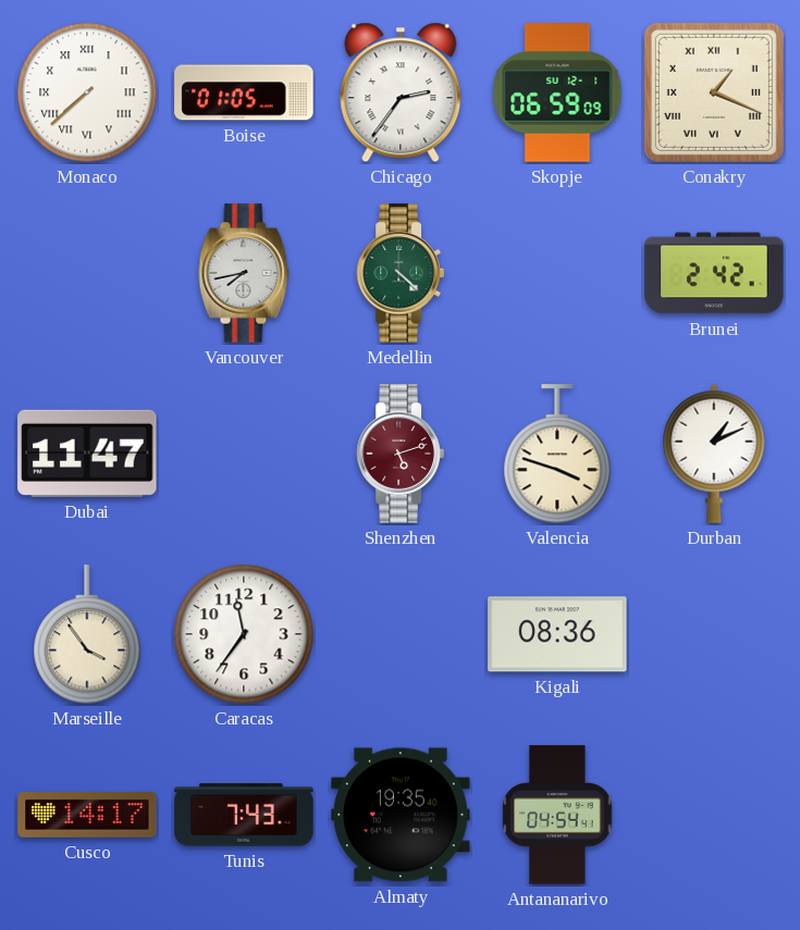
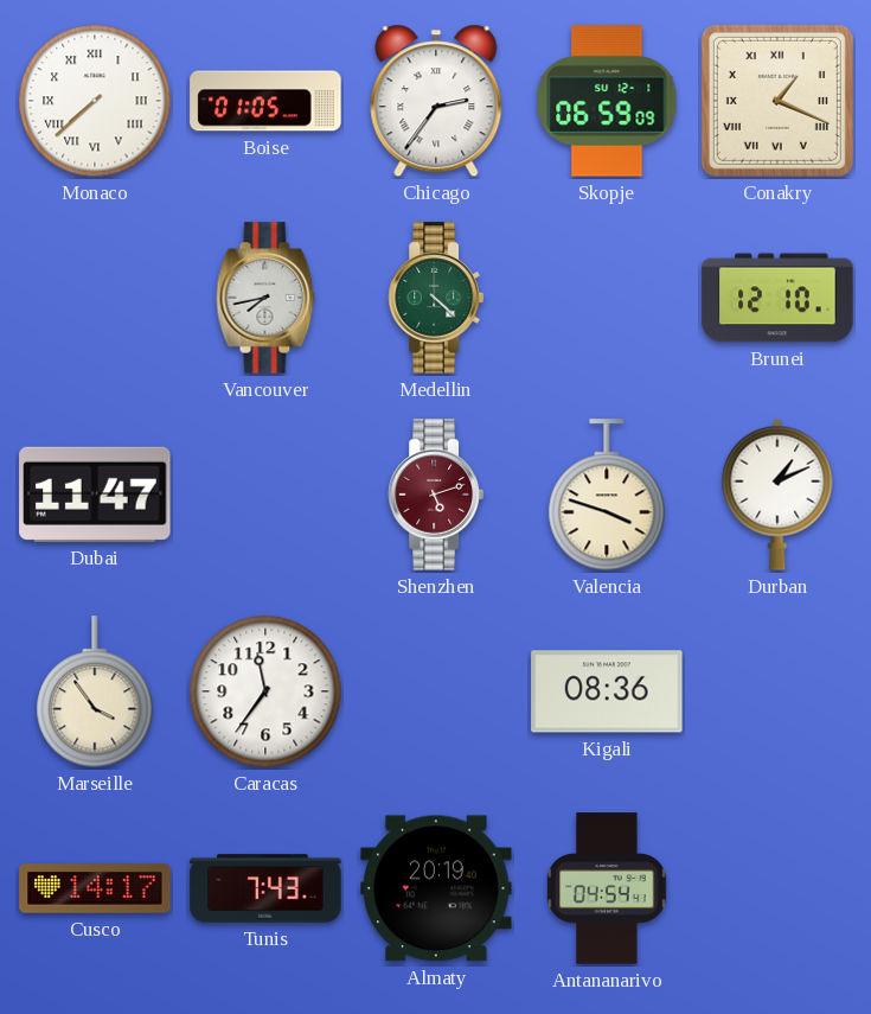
Brunei: 2:42 -> 12:10 (777, 298)
Almaty: 19:35 -> 20:19 (436, 888)
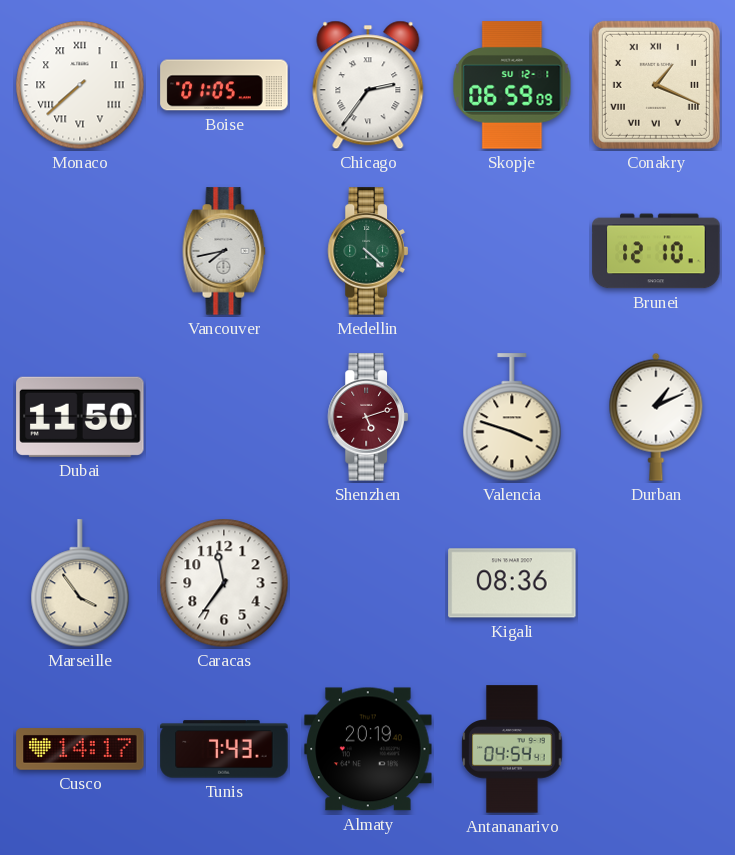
Dubai: 11:47 -> 11:50 (80, 417)
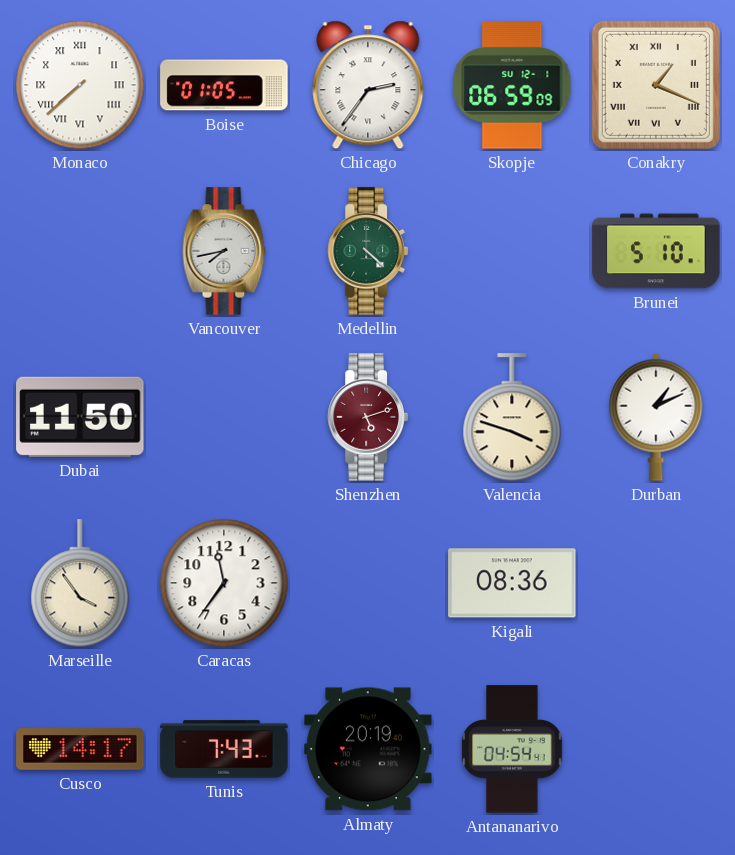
Brunei: 12:10 -> 5:10 (656, 251)
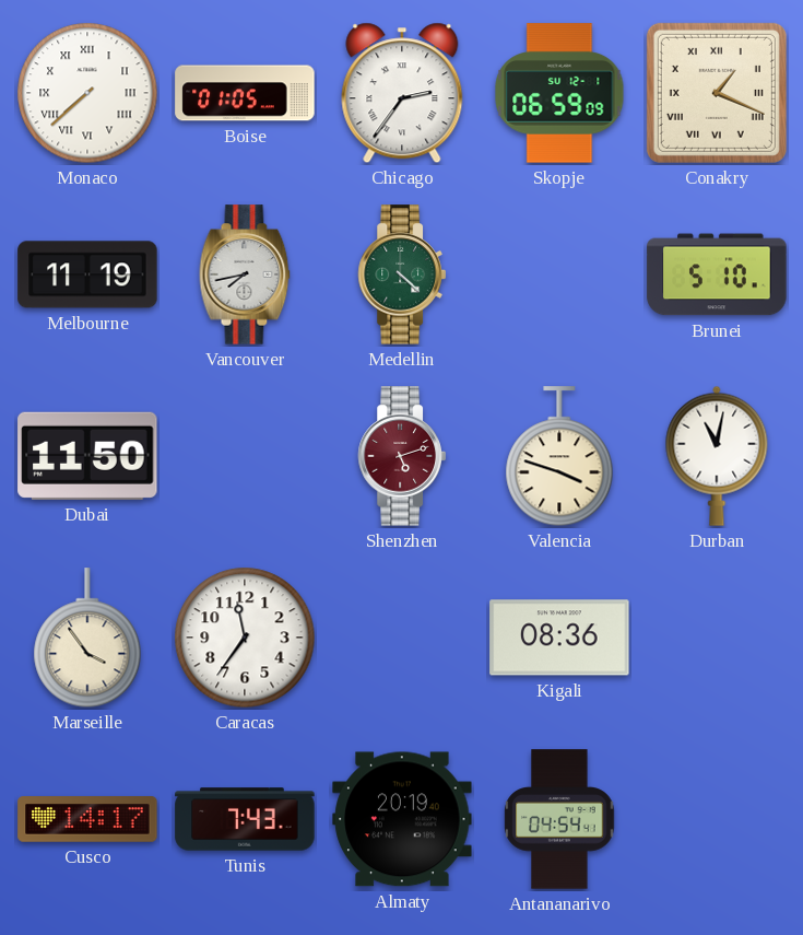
Melbourne: none -> 11:19 (87, 274)
Durban: 1:11 -> 11:02 (717, 456)
